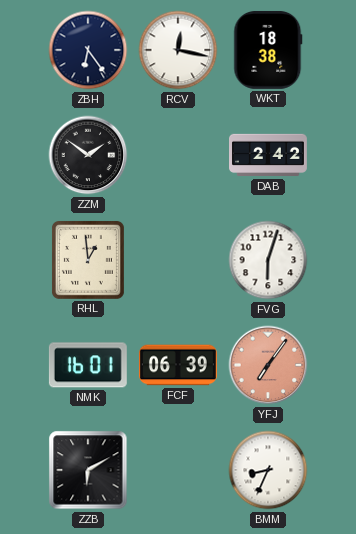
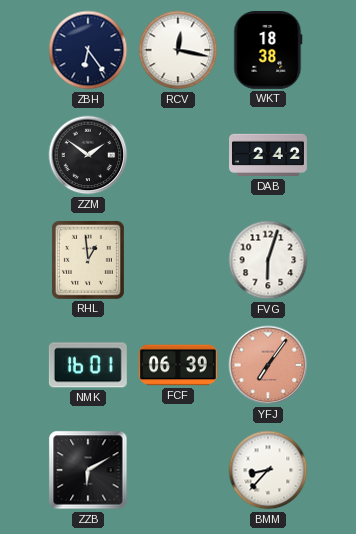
BMM: 8:34 -> 8:37 (268, 470)
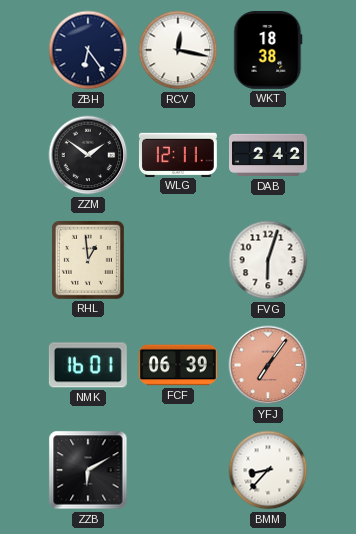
WLG: none -> 12:11 (178, 154)
